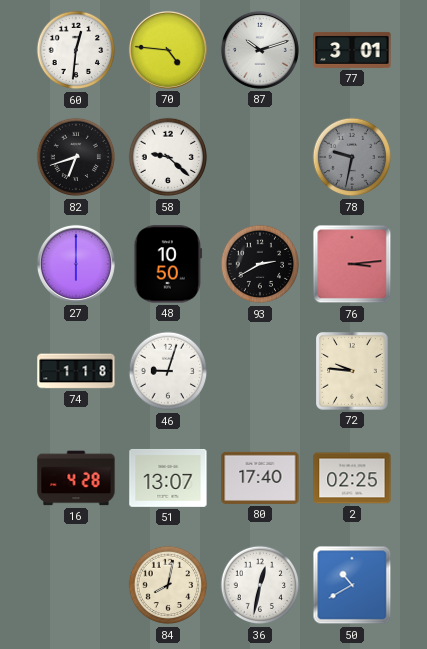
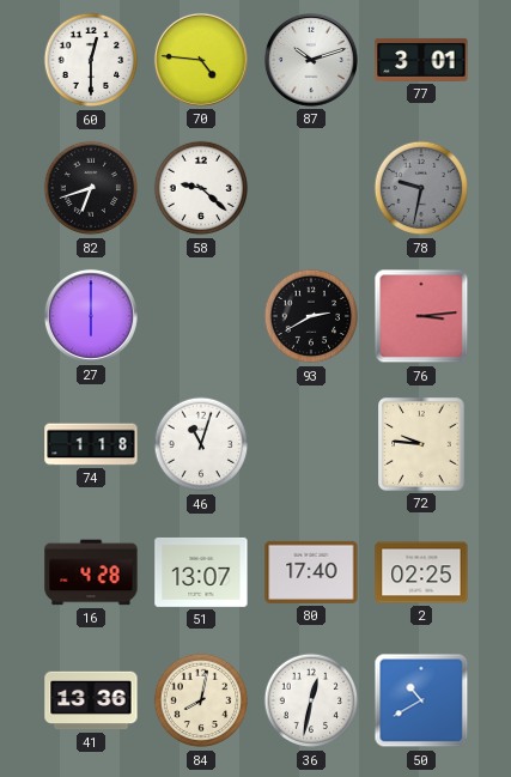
60: 12:31 -> 12:30 (91, 60)
48: 10:50 -> none (168, 264)
46: 9:03 -> 11:03 (201, 444)
41: none -> 13:36 (91, 700)
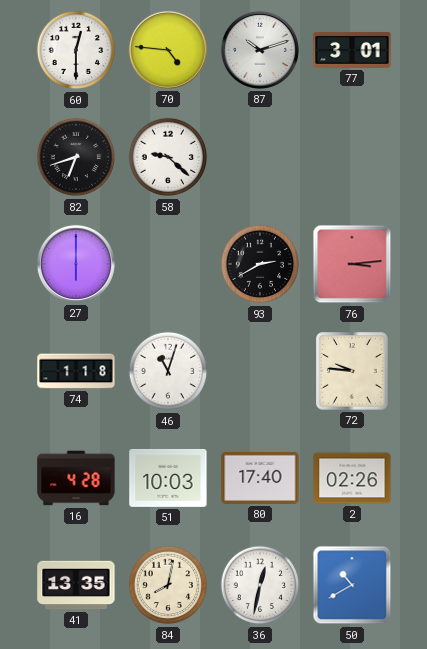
78: 9:32 -> none (421, 188)
51: 13:07 -> 10:03 (168, 478)
2: 02:25 -> 02:26 (352, 478)
41: 13:36 -> 13:35 (76, 585)
